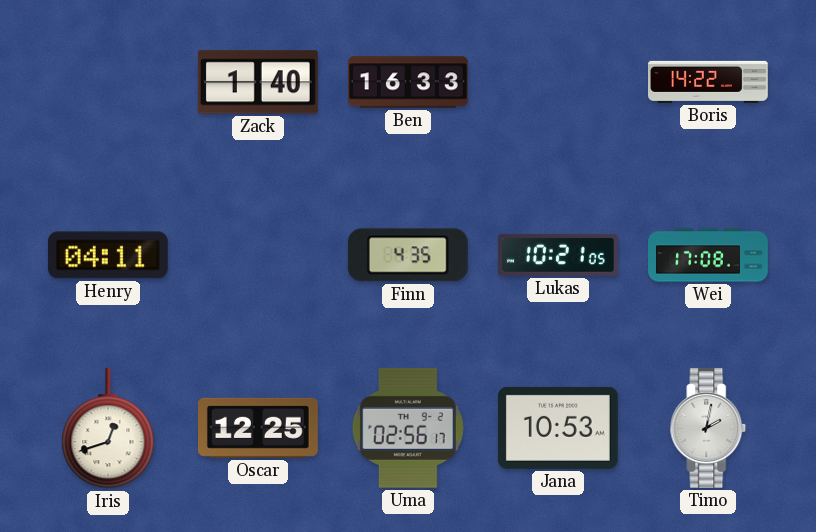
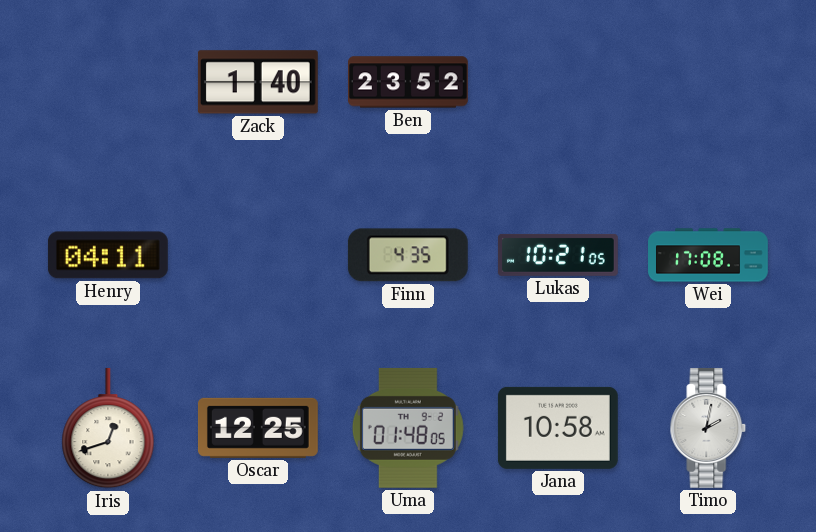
Ben: 16:33 -> 23:52 (409, 82)
Boris: 14:22 -> none (709, 82)
Uma: 02:56 -> 01:48 (408, 428)
Jana: 10:53 -> 10:58 (558, 428)
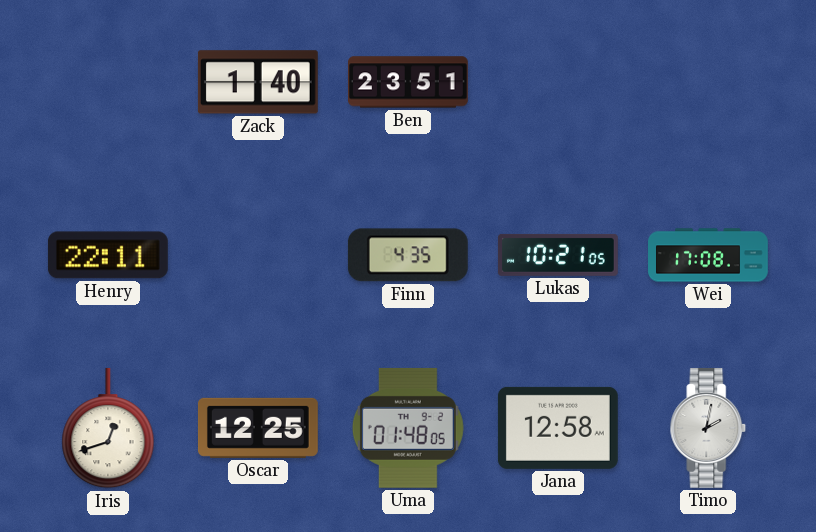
Ben: 23:52 -> 23:51 (409, 82)
Henry: 04:11 -> 22:11 (108, 255)
Jana: 10:58 -> 12:58 (558, 428)
